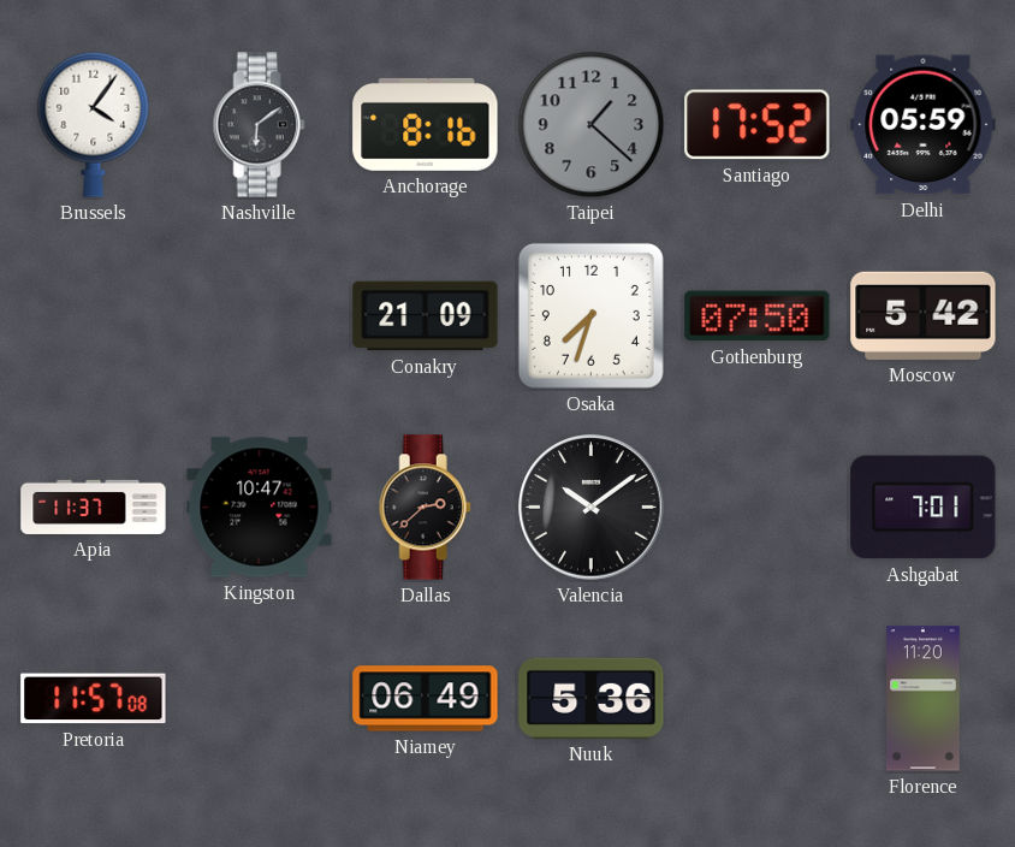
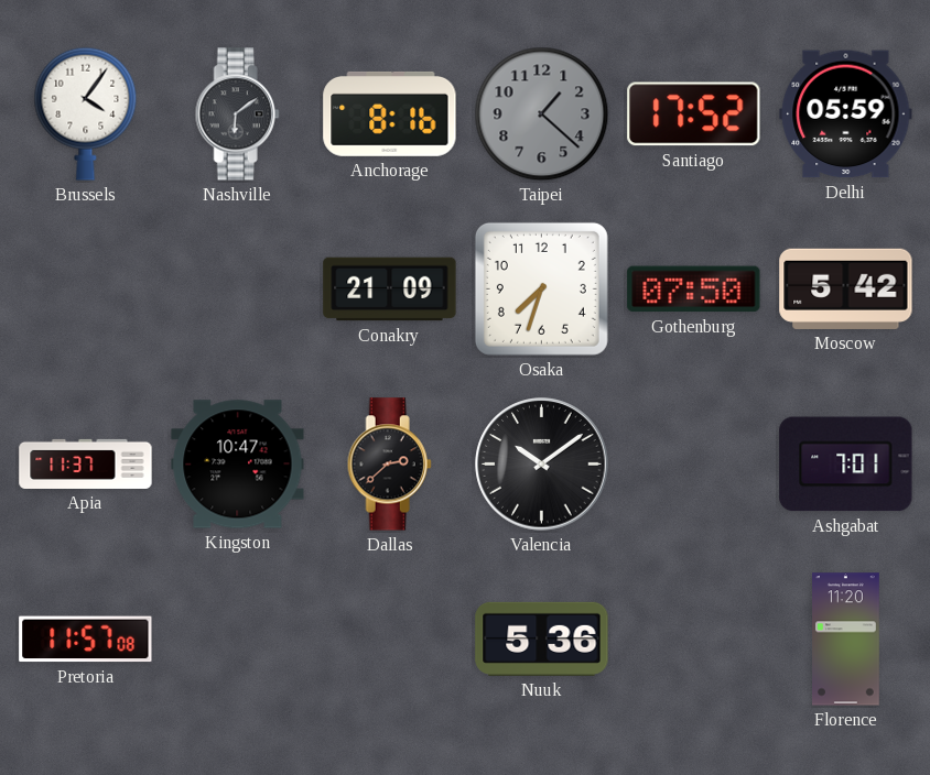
Niamey: 06:49 -> none (426, 699)
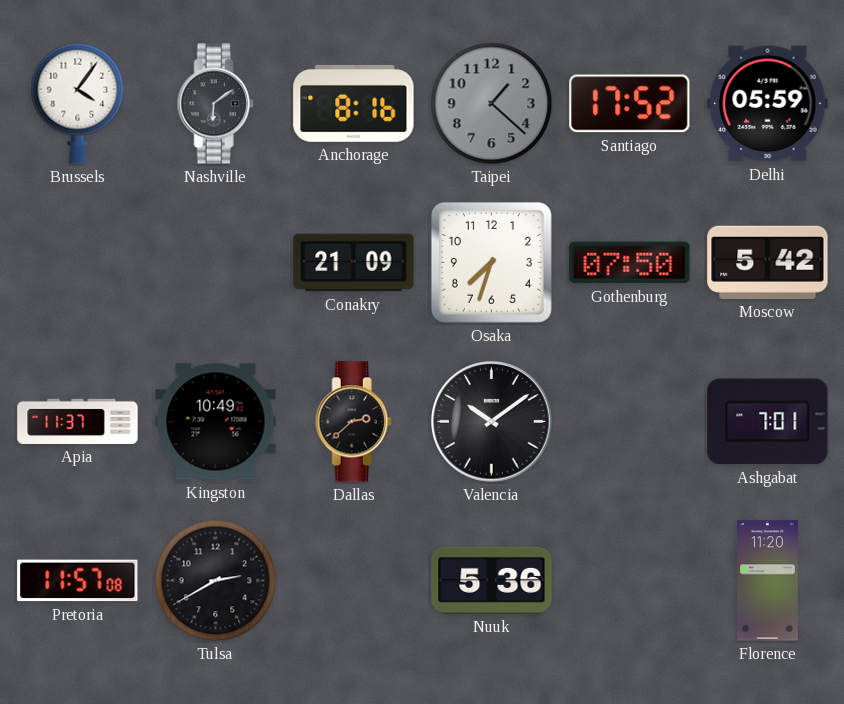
Kingston: 10:47 -> 10:49 (216, 422)
Tulsa: none -> 2:40 (216, 581)
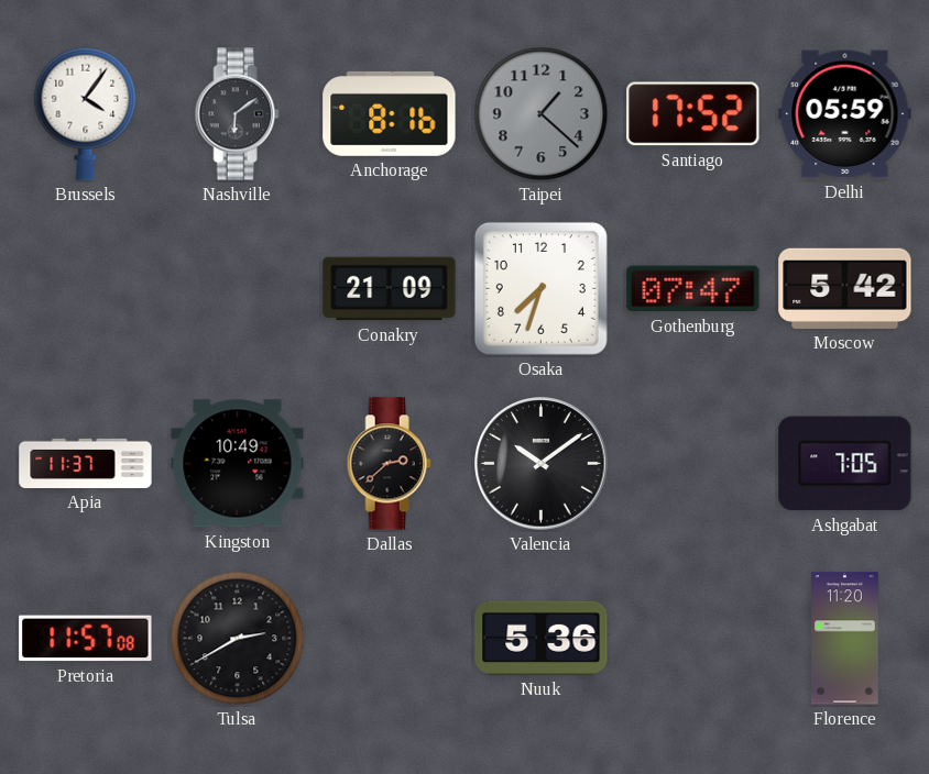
Gothenburg: 07:50 -> 07:47 (693, 289)
Ashgabat: 7:01 -> 7:05 (845, 464)
